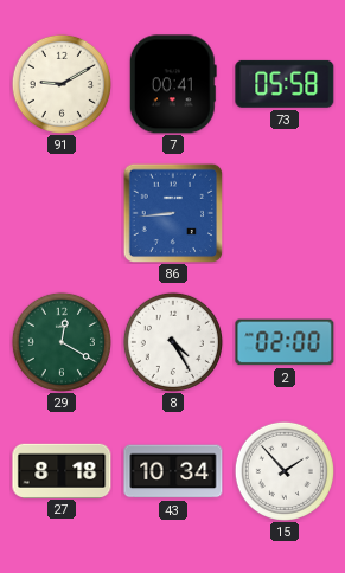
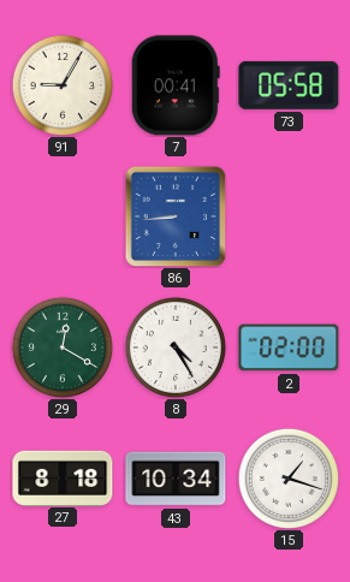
91: 9:10 -> 9:05 (63, 85)
15: 1:53 -> 1:18 (289, 479)
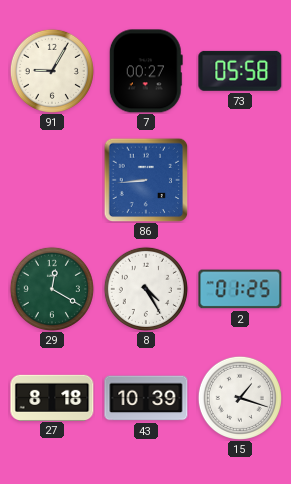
7: 00:41 -> 00:27 (146, 71)
2: 02:00 -> 01:25 (240, 289)
43: 10:34 -> 10:39 (146, 398)
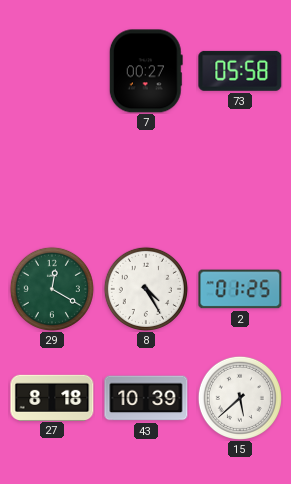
91: 9:05 -> none (52, 71)
86: 8:44 -> none (146, 180)
15: 1:18 -> 5:38 (240, 398)
